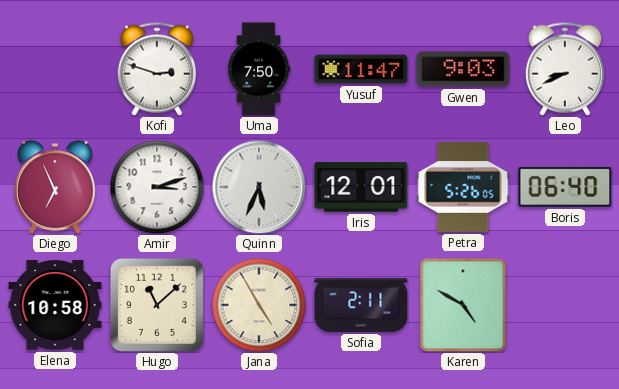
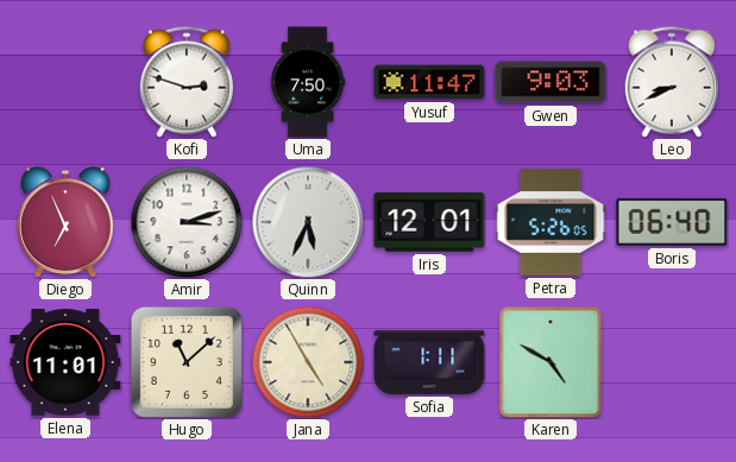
Elena: 10:58 -> 11:01 (65, 362)
Sofia: 2:11 -> 1:11 (429, 362)
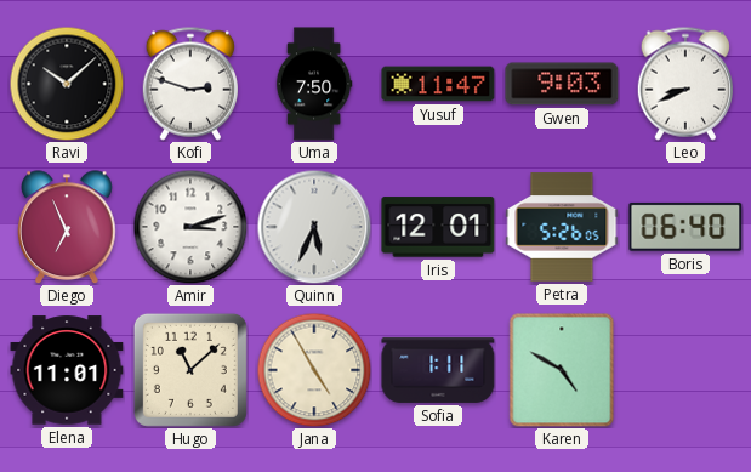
Ravi: none -> 10:08 (67, 84)
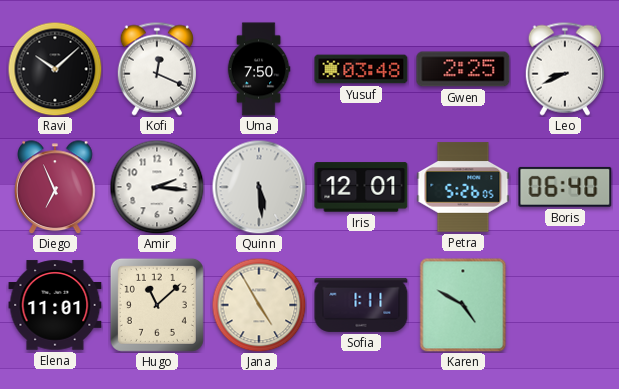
Kofi: 2:48 -> 12:19 (157, 69)
Yusuf: 11:47 -> 03:48 (361, 69)
Gwen: 9:03 -> 2:25 (463, 69)
Amir: 3:12 -> 2:16 (157, 187)
Quinn: 5:34 -> 5:29 (259, 187)
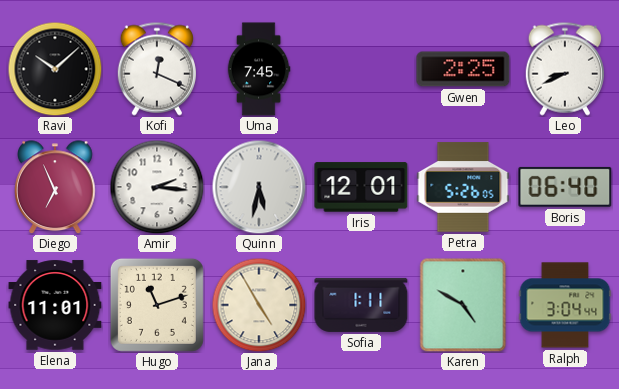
Uma: 7:50 -> 7:45 (259, 69)
Yusuf: 03:48 -> none (361, 69)
Quinn: 5:29 -> 5:32 (259, 187)
Hugo: 11:08 -> 11:12 (157, 305)
Ralph: none -> 3:04 (565, 305)
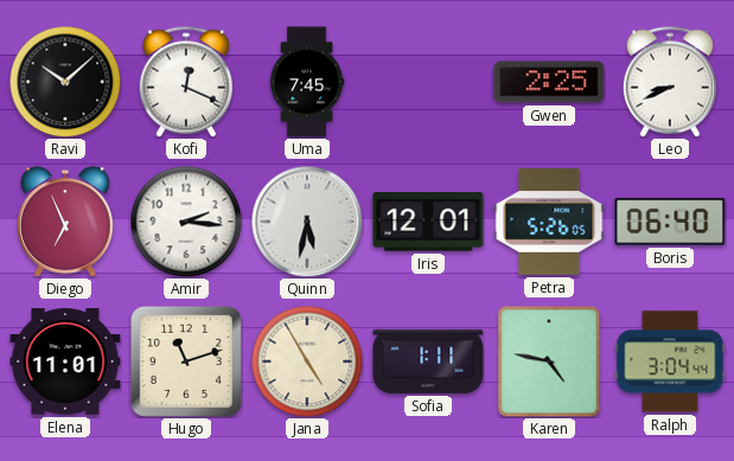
Karen: 4:50 -> 4:47 (549, 361)
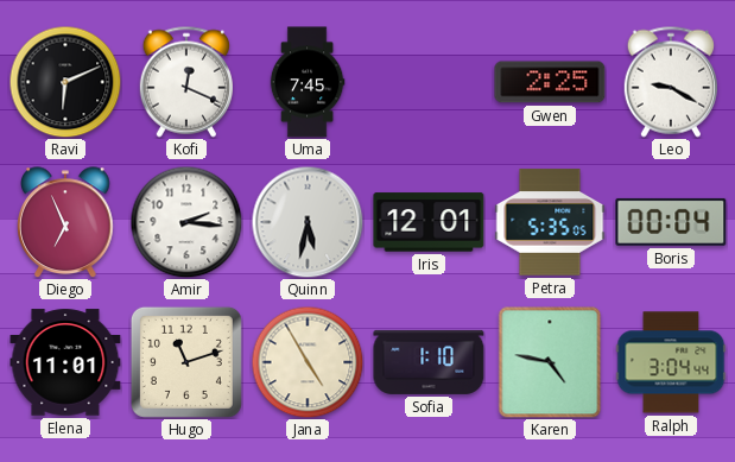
Ravi: 10:08 -> 6:11 (65, 82)
Leo: 8:41 -> 9:20 (671, 82)
Petra: 5:26 -> 5:35 (550, 222)
Boris: 06:40 -> 00:04 (671, 222)
Sofia: 1:11 -> 1:10 (429, 362)
